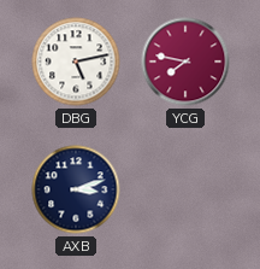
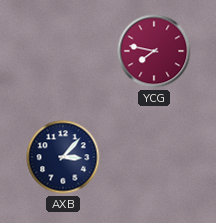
DBG: 5:13 -> none (76, 62)
AXB: 3:12 -> 3:07 (63, 157)
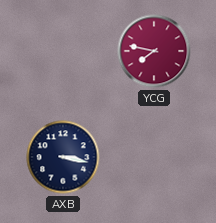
AXB: 3:07 -> 3:17 (63, 157)
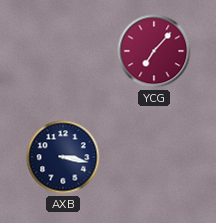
YCG: 7:47 -> 7:07 (154, 51)
